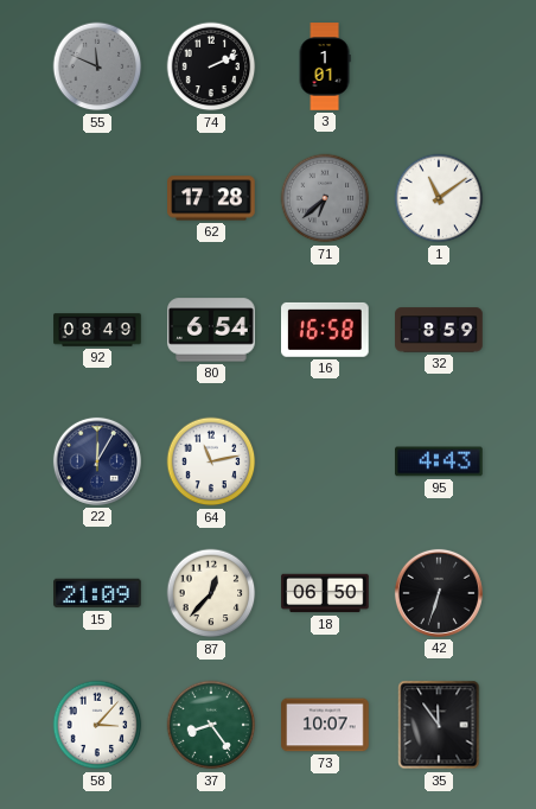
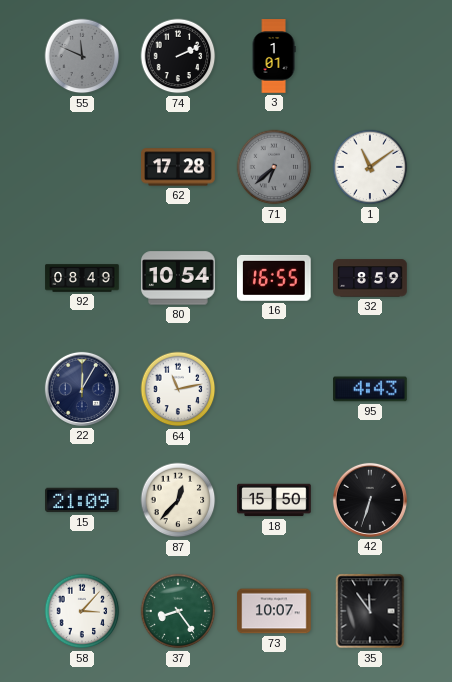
80: 6:54 -> 10:54 (178, 278)
16: 16:58 -> 16:55 (275, 278)
18: 06:50 -> 15:50 (274, 500)
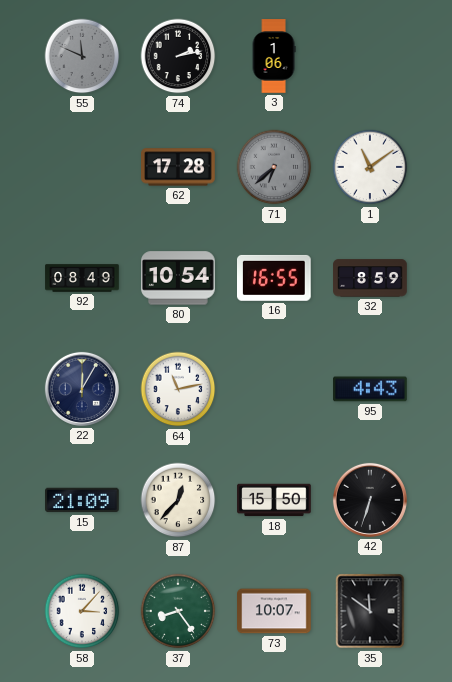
74: 2:11 -> 2:13 (178, 56)
3: 1:01 -> 1:06 (274, 56)
35: 11:54 -> 11:51 (370, 611)
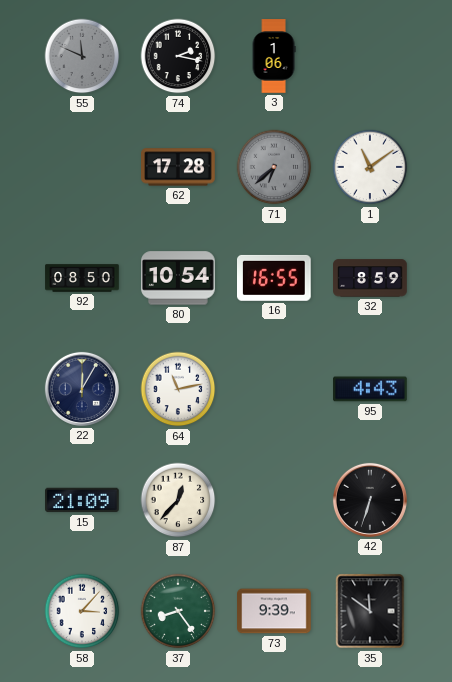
74: 2:13 -> 2:17 (178, 56)
92: 08:49 -> 08:50 (82, 278)
18: 15:50 -> none (274, 500)
73: 10:07 -> 9:39 (274, 611)
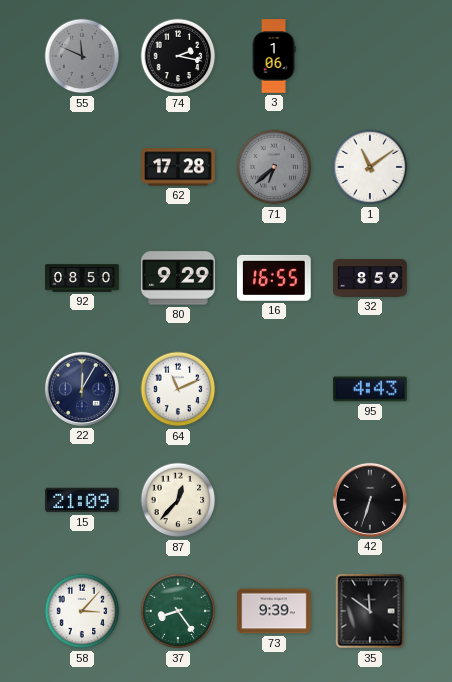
80: 10:54 -> 9:29 (178, 278)
64: 11:13 -> 11:11 (178, 389)
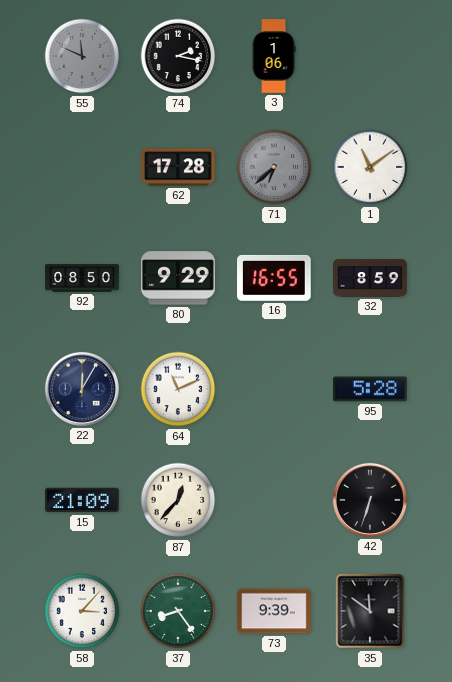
95: 4:43 -> 5:28 (370, 389)
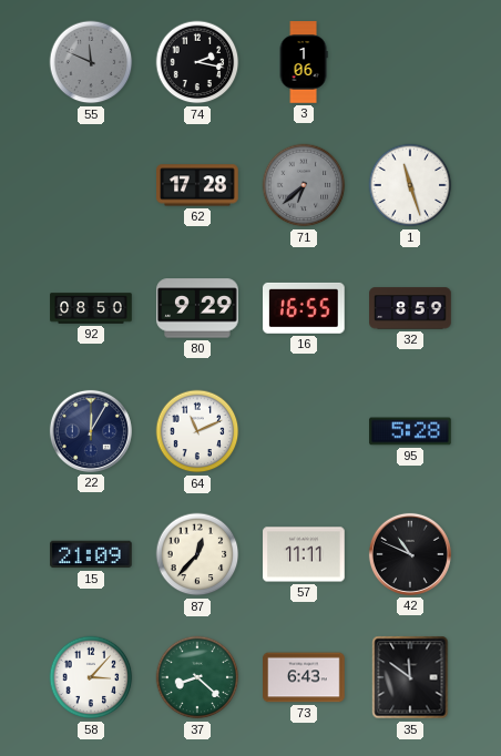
1: 11:09 -> 11:27 (410, 185)
57: none -> 11:11 (304, 554)
42: 6:33 -> 10:49 (410, 554)
37: 8:24 -> 8:22 (197, 677)
73: 9:39 -> 6:43 (304, 677)
